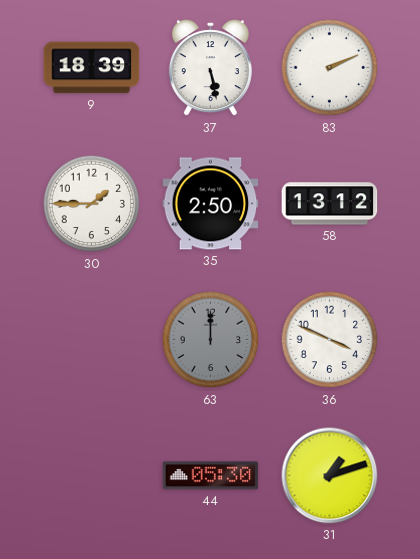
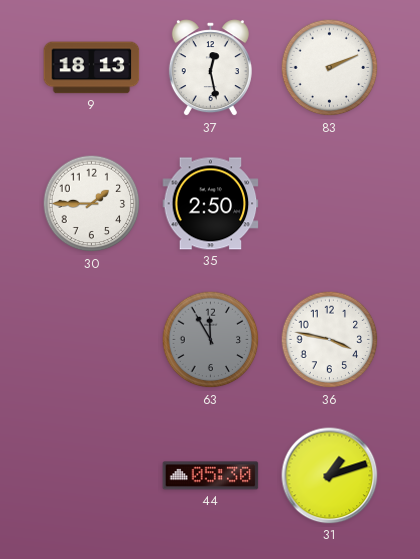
9: 18:39 -> 18:13 (92, 68)
37: 5:28 -> 12:28 (210, 68)
58: 13:12 -> none (330, 204)
63: 12:00 -> 11:55 (211, 340)
36: 3:49 -> 3:47 (330, 340)
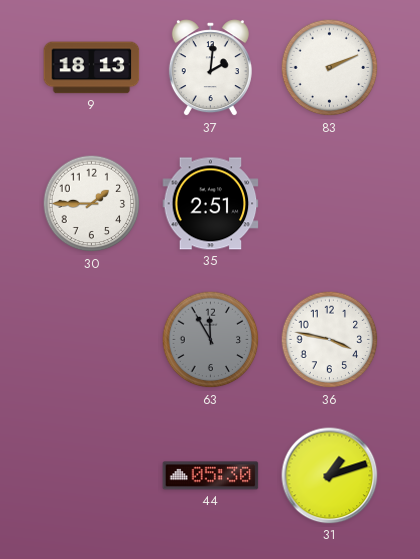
37: 12:28 -> 2:01 (210, 68)
35: 2:50 -> 2:51 (211, 204)
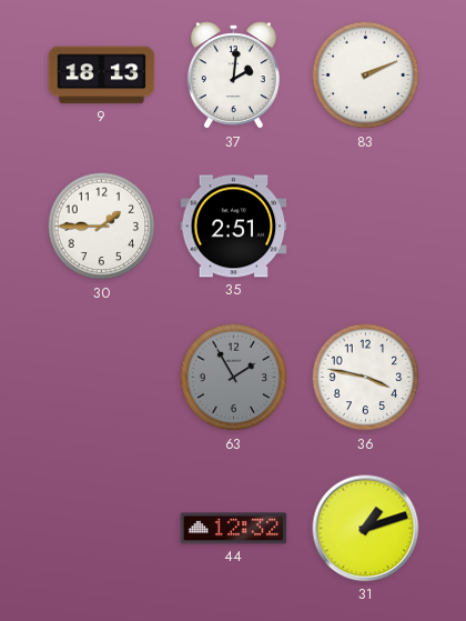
63: 11:55 -> 1:55 (234, 378)
44: 05:30 -> 12:32 (234, 529)
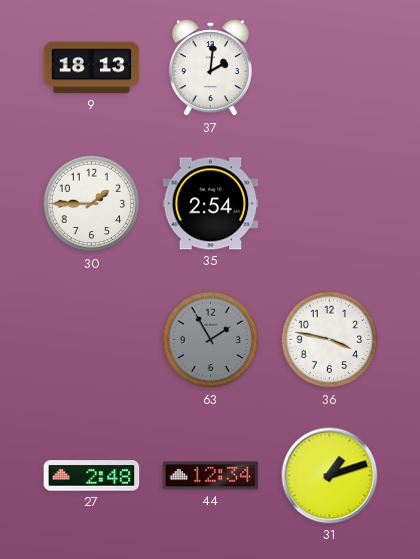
83: 2:11 -> none (366, 76)
35: 2:51 -> 2:54 (211, 204)
27: none -> 2:48 (92, 476)
44: 12:32 -> 12:34 (211, 476)
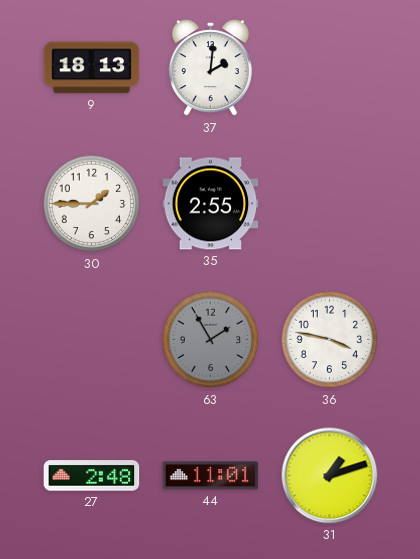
35: 2:54 -> 2:55 (211, 204)
44: 12:34 -> 11:01 (211, 476)
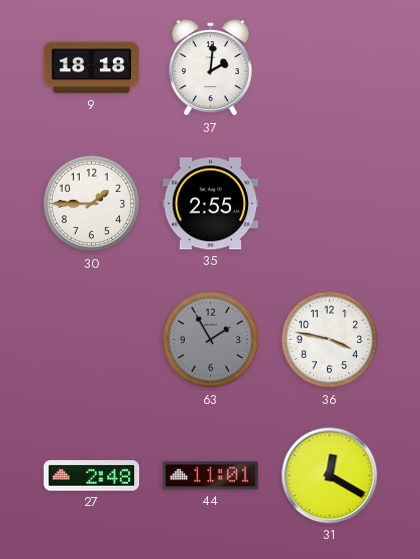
9: 18:13 -> 18:18 (92, 68)
31: 1:12 -> 12:20 (330, 476)
